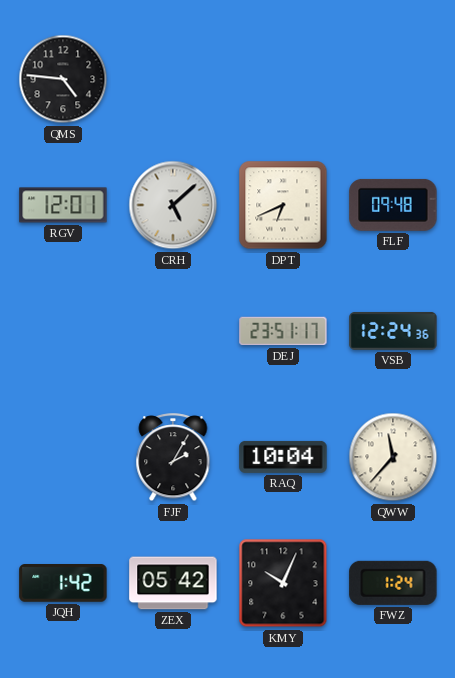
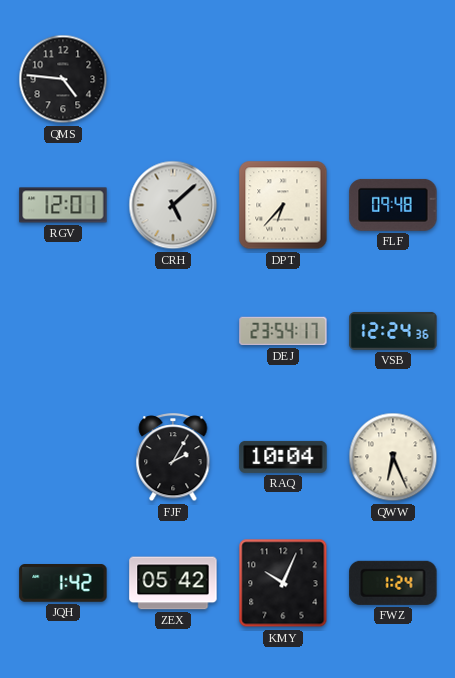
DPT: 6:41 -> 6:37 (283, 205)
DEJ: 23:51 -> 23:54 (283, 331)
QWW: 11:37 -> 6:26 (393, 457)
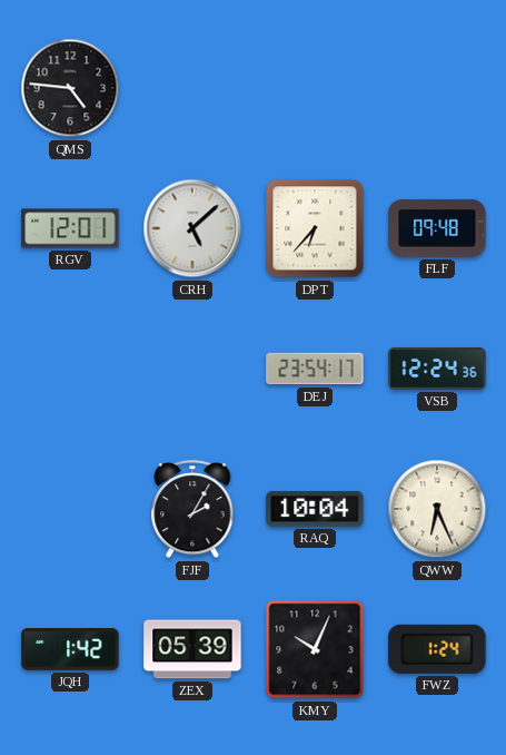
ZEX: 05:42 -> 05:39 (192, 649)
